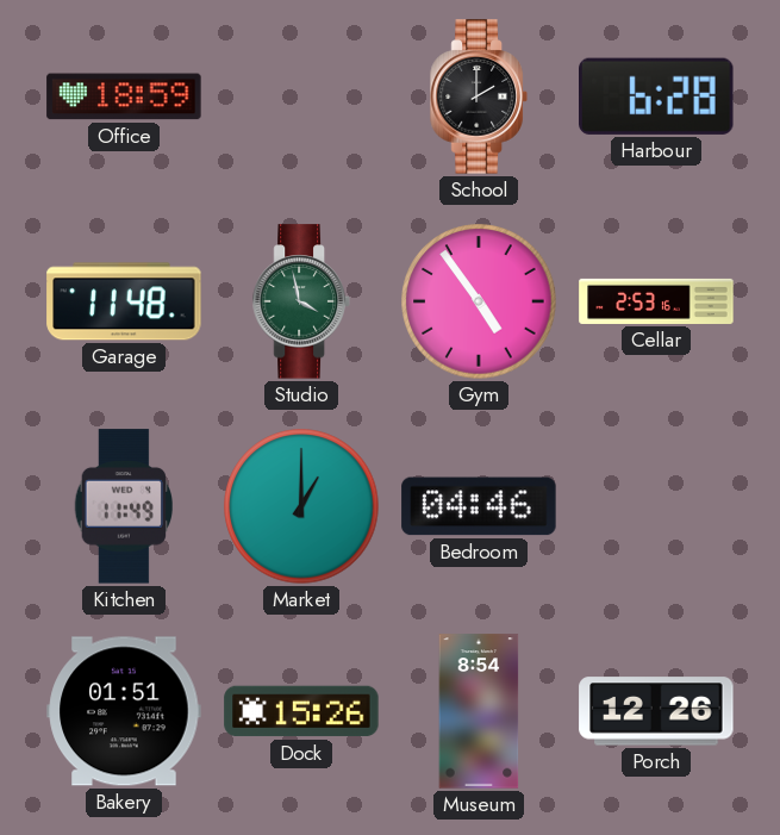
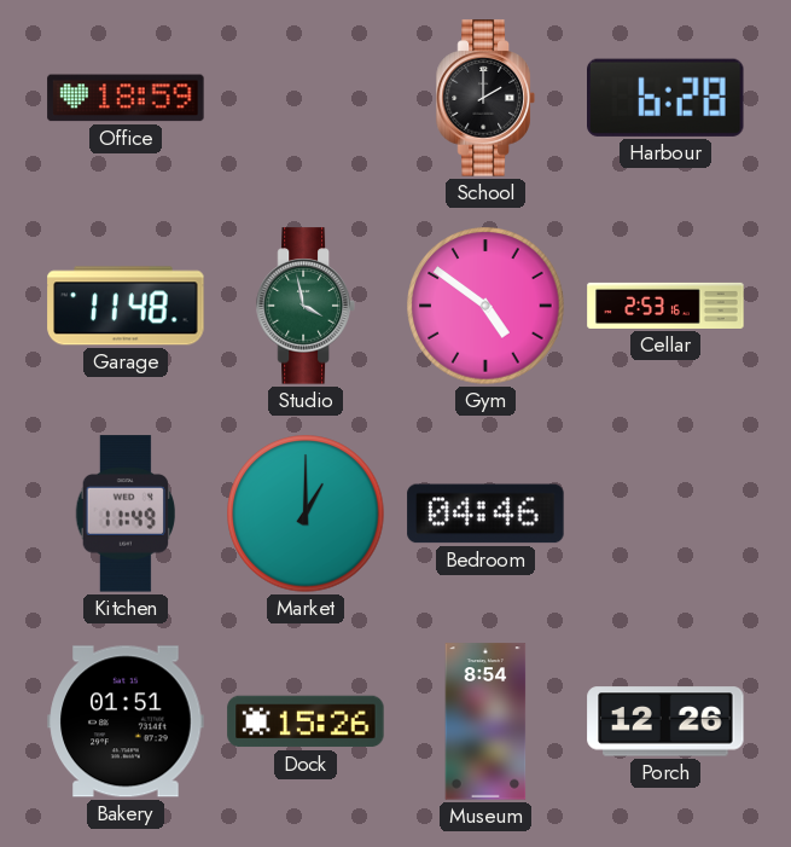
Gym: 4:54 -> 4:51 (485, 306)
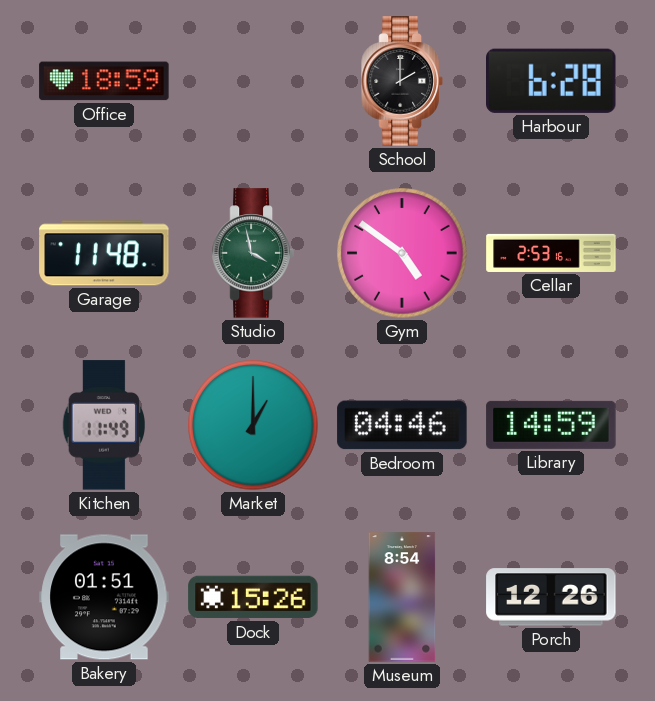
Library: none -> 14:59 (551, 425)
